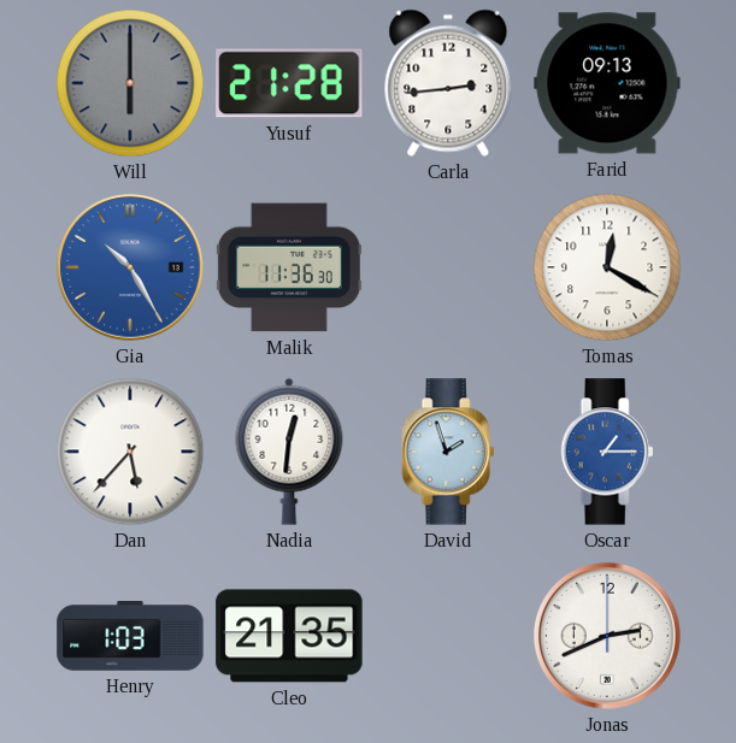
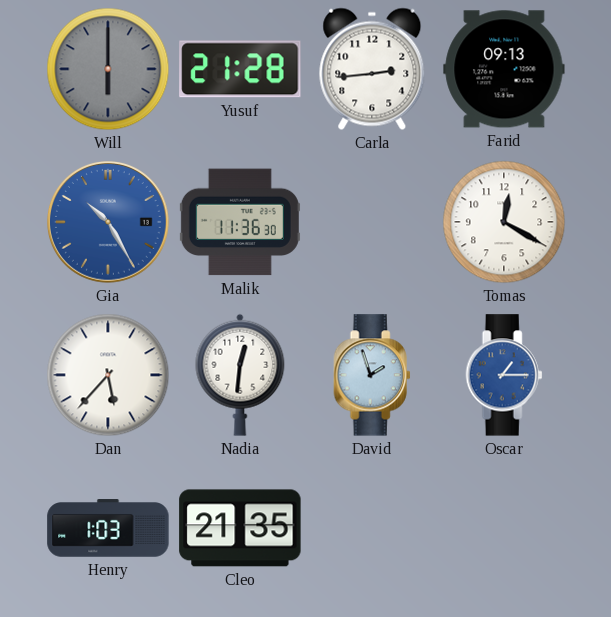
Jonas: 2:41 -> none (608, 637)
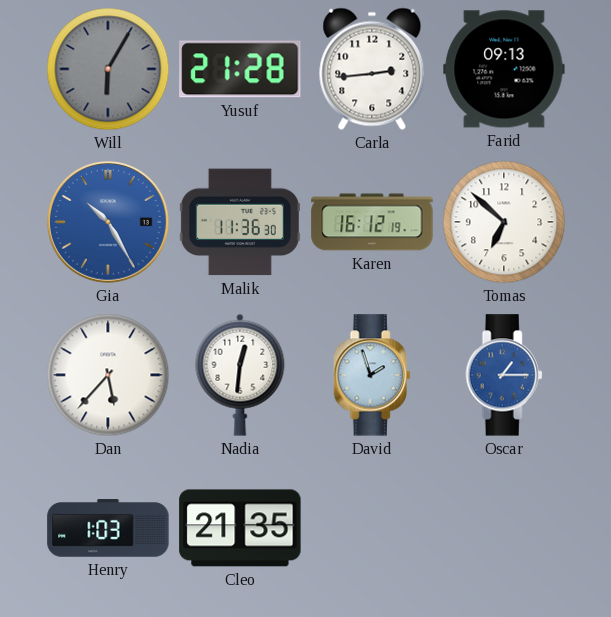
Will: 6:00 -> 6:05 (108, 69)
Karen: none -> 16:12 (372, 222)
Tomas: 12:20 -> 6:52 (504, 222)
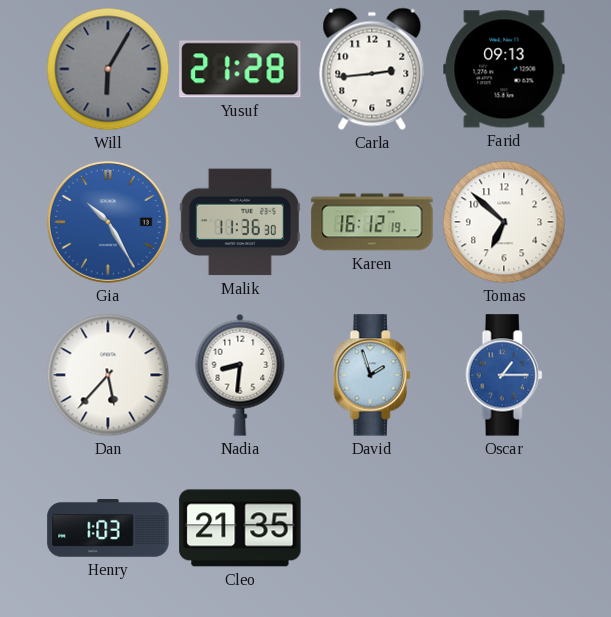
Nadia: 12:31 -> 8:31 (240, 375)
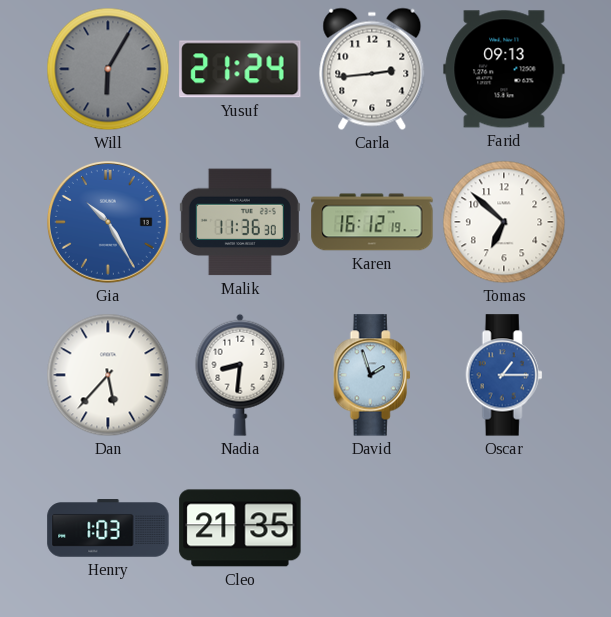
Yusuf: 21:28 -> 21:24 (240, 69)
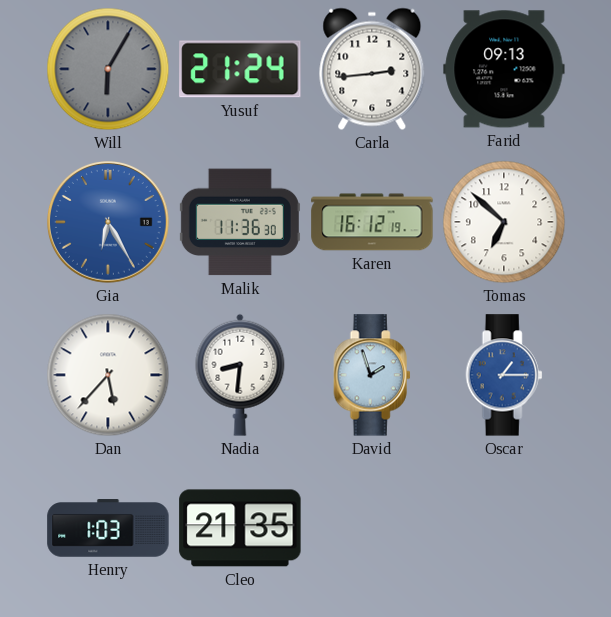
Gia: 10:25 -> 6:25 (109, 223)
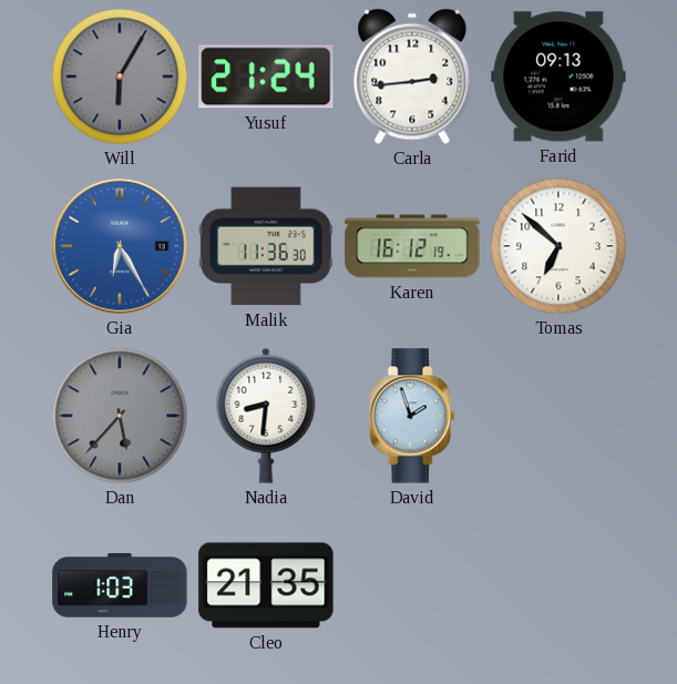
Dan dial: white -> grey (120, 416)
Oscar: 1:15 -> none (504, 375)
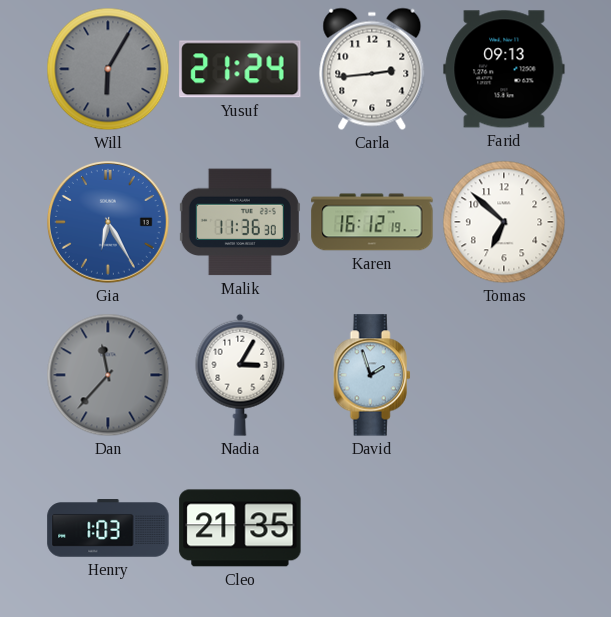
Dan: 5:37 -> 11:37 (108, 375)
Nadia: 8:31 -> 3:05 (240, 375)
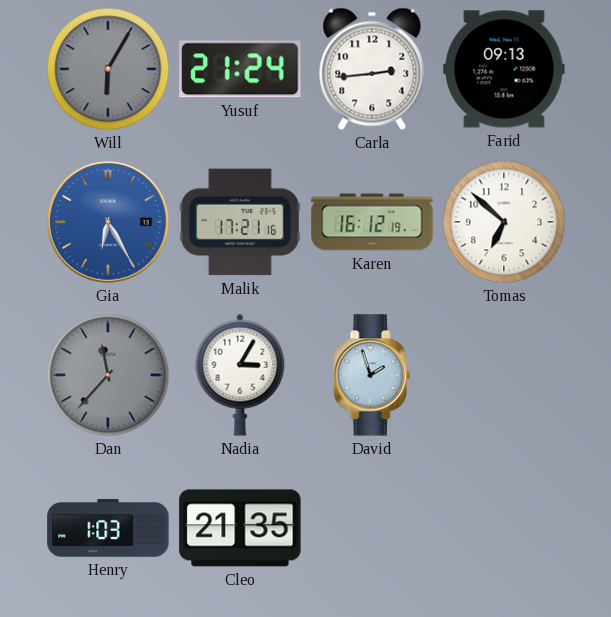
Malik: 11:36 -> 17:21 (240, 222)
